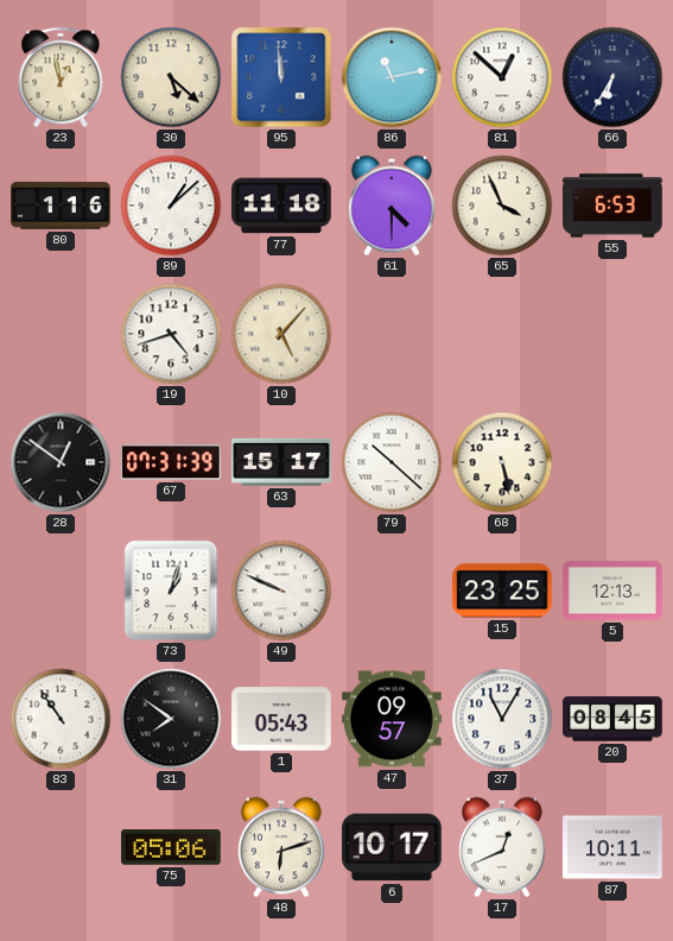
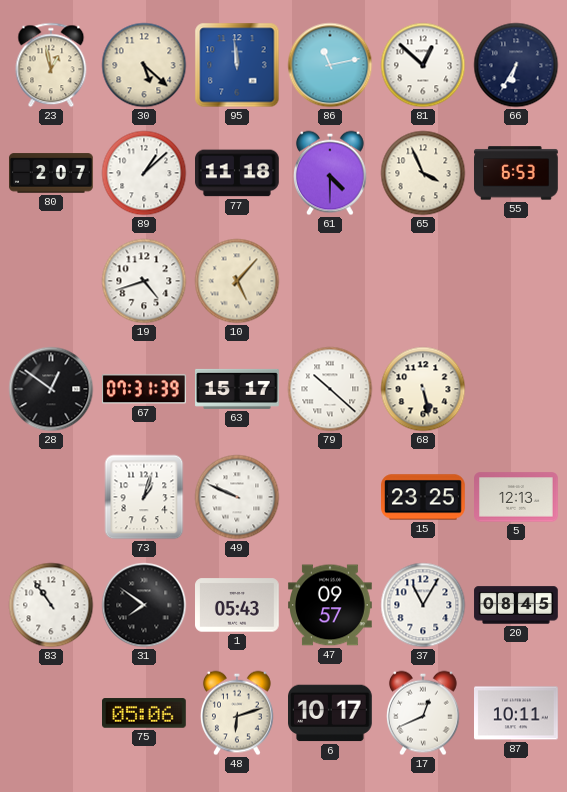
80: 1:16 -> 2:07 (52, 173)
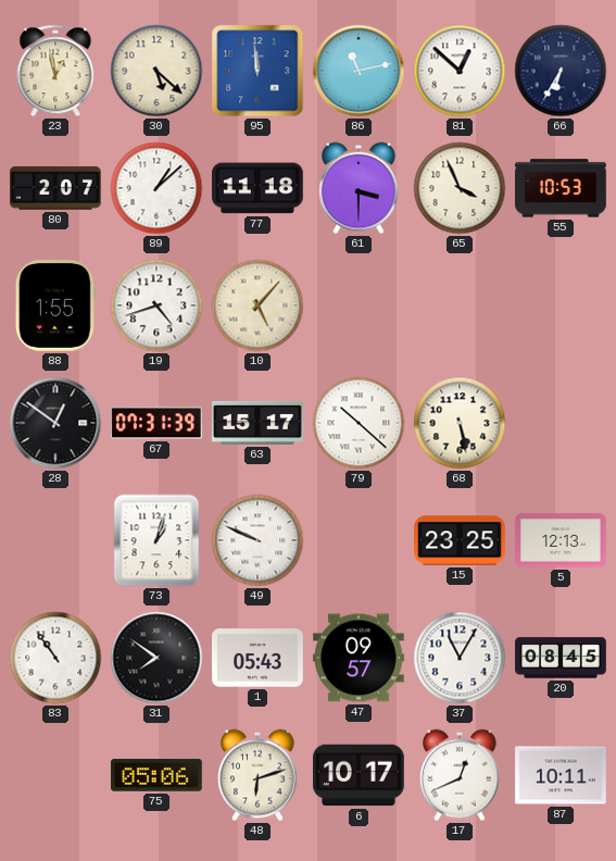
61: 4:30 -> 3:30 (360, 188)
55: 6:53 -> 10:53 (562, 188)
88: none -> 1:55 (55, 307)
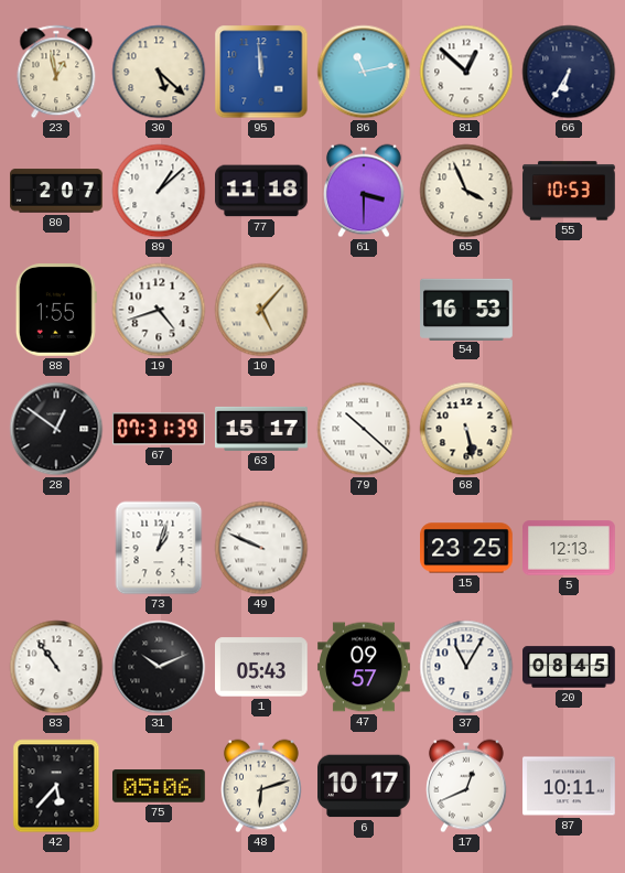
54: none -> 16:53 (467, 309)
31: 7:51 -> 10:11 (159, 667)
42: none -> 5:37 (56, 786)
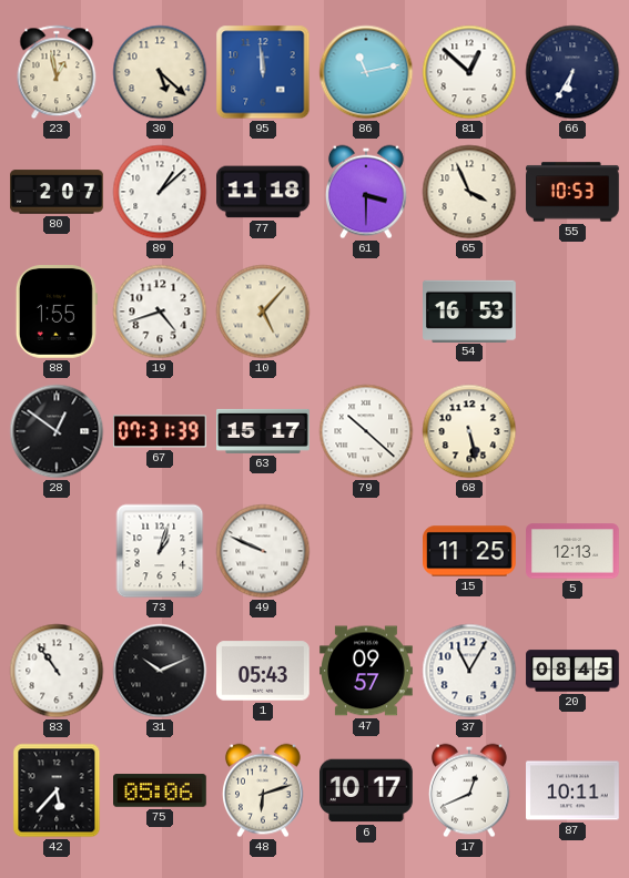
15: 23:25 -> 11:25 (470, 551)
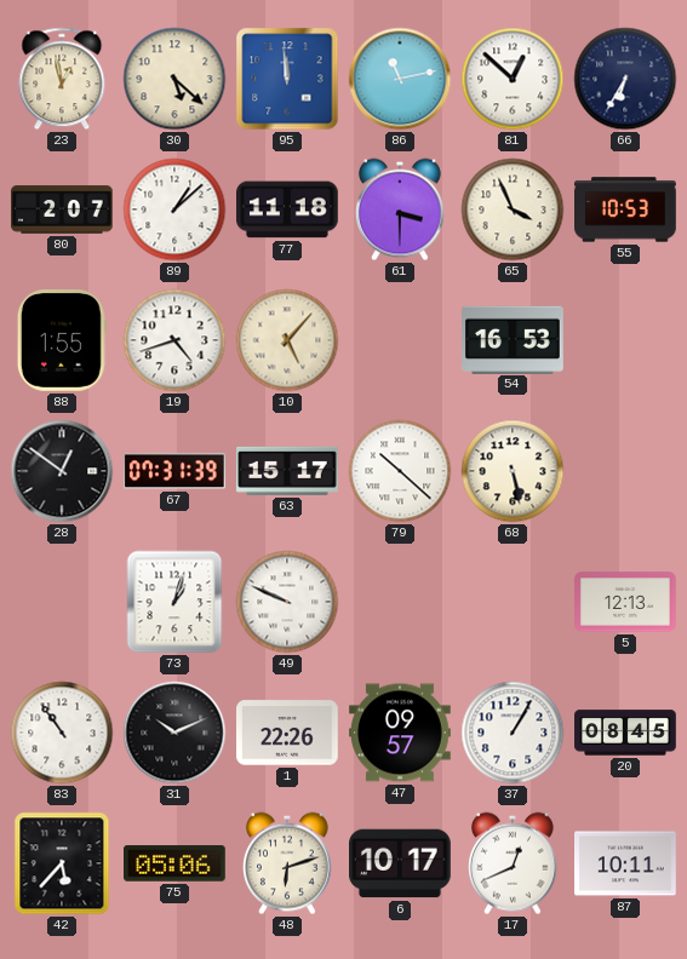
15: 11:25 -> none (470, 551)
1: 05:43 -> 22:26 (288, 733)
37: 11:05 -> 1:05 (513, 733)
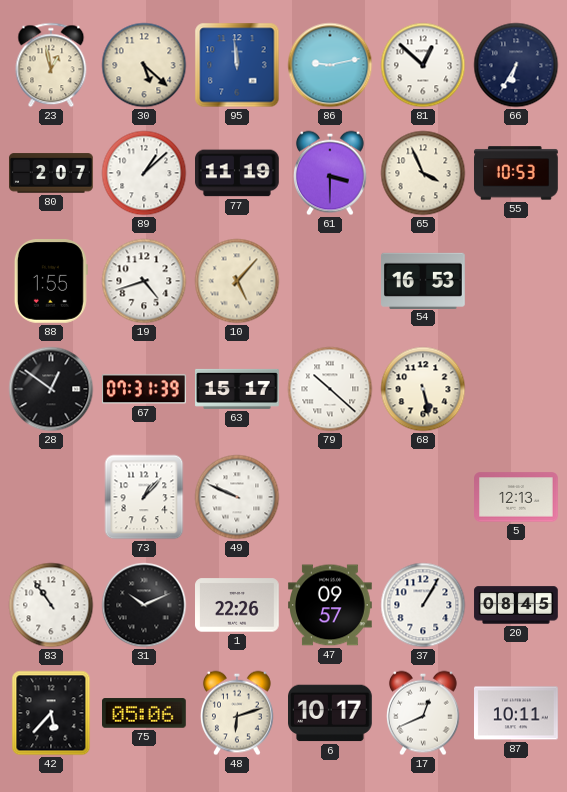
86: 11:13 -> 9:13 (330, 65)
77: 11:18 -> 11:19 (238, 173)
73: 1:03 -> 1:07 (144, 497)
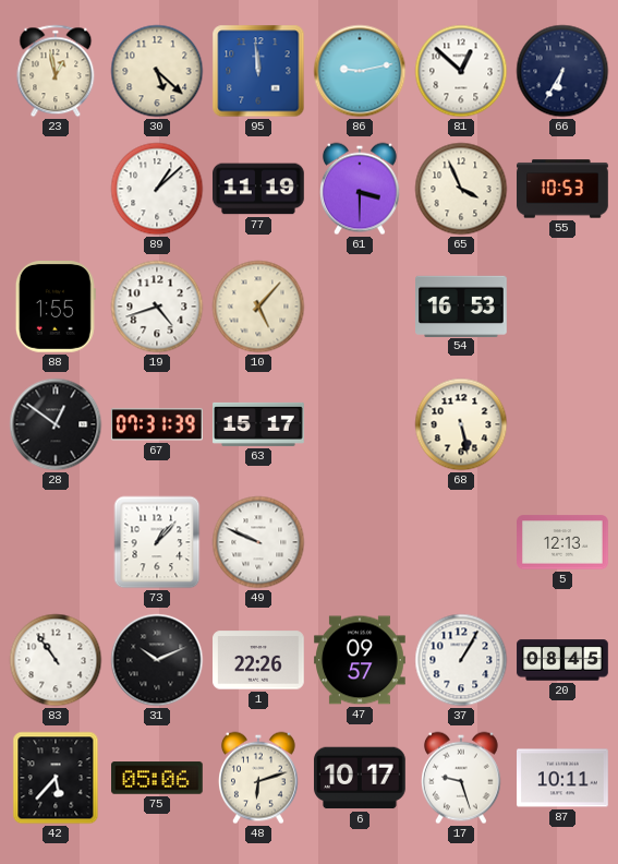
80: 2:07 -> none (52, 173)
79: 10:22 -> none (330, 389)
17: 12:41 -> 9:27 (462, 778)
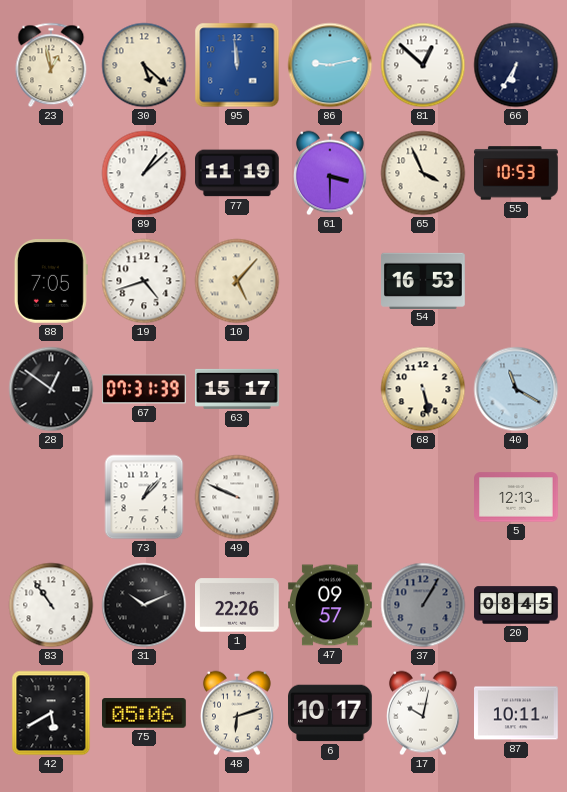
88: 1:55 -> 7:05 (51, 282)
40: none -> 11:20 (516, 389)
37 dial: white -> grey (423, 605)
42: 5:37 -> 5:40 (51, 713)
17: 9:27 -> 10:02 (424, 713)
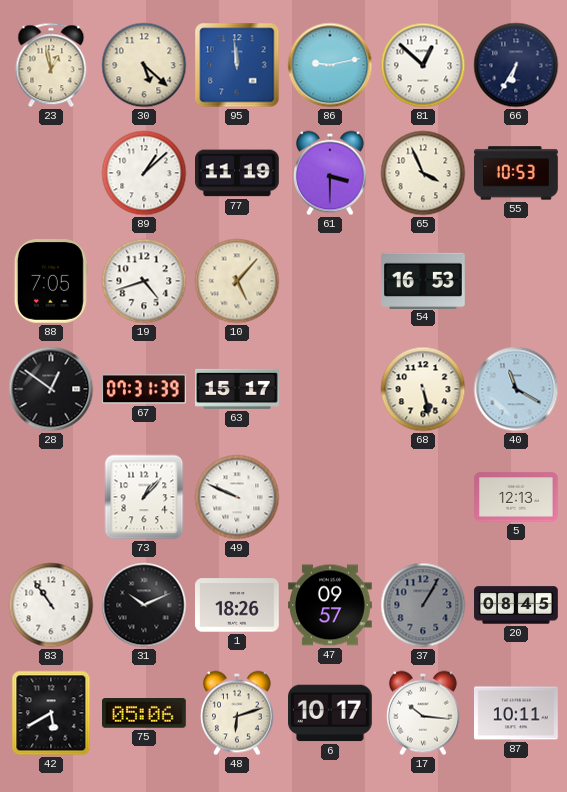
1: 22:26 -> 18:26 (238, 605)
17: 10:02 -> 10:16 (424, 713)
